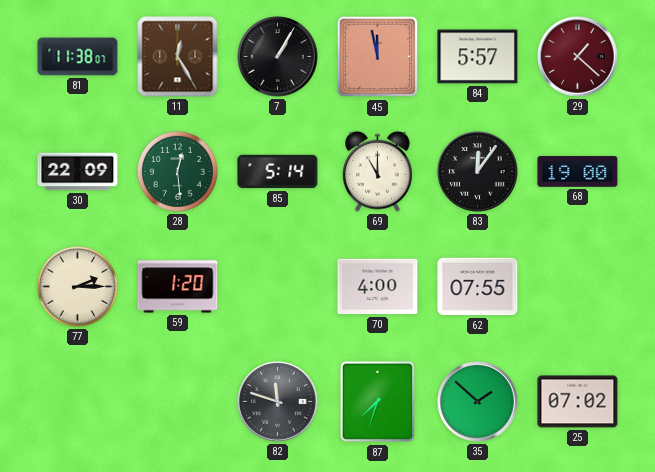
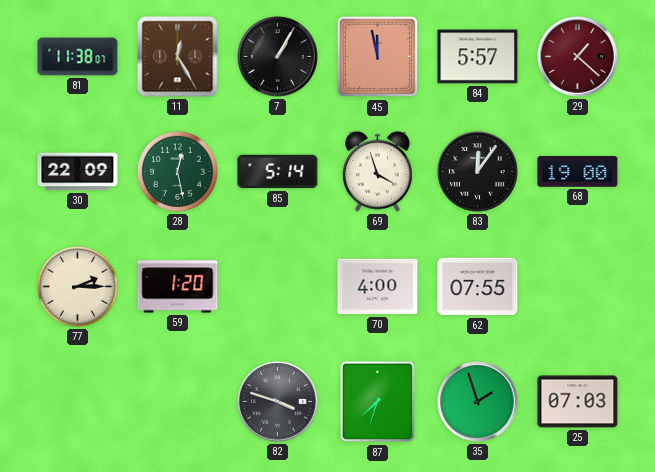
28: 12:29 -> 12:28 (177, 171)
69: 11:00 -> 3:57 (378, 171)
82: 11:48 -> 3:48 (278, 402)
35: 1:52 -> 1:57 (478, 402)
25: 07:02 -> 07:03 (578, 402)
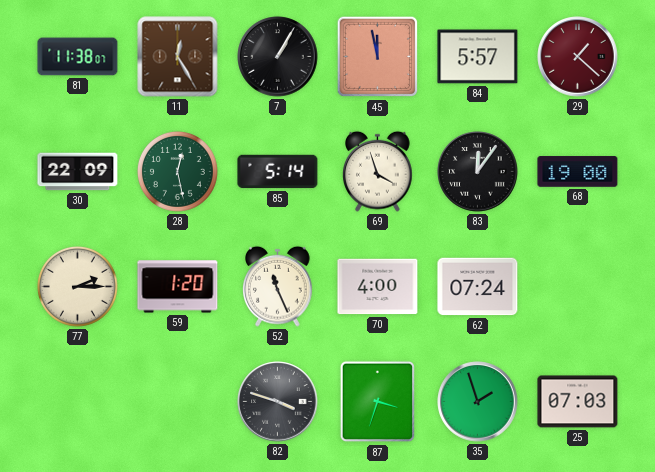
52: none -> 11:26 (278, 286)
62: 07:55 -> 07:24 (478, 287)
87: 7:33 -> 3:33 (377, 402)
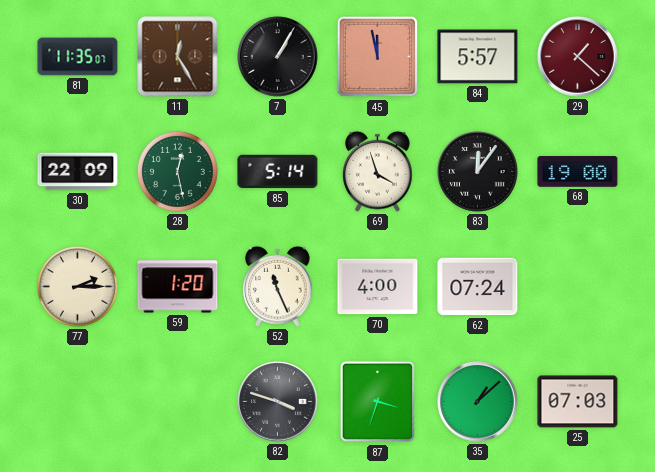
81: 11:38 -> 11:35 (78, 57)
35: 1:57 -> 1:08 (478, 402)
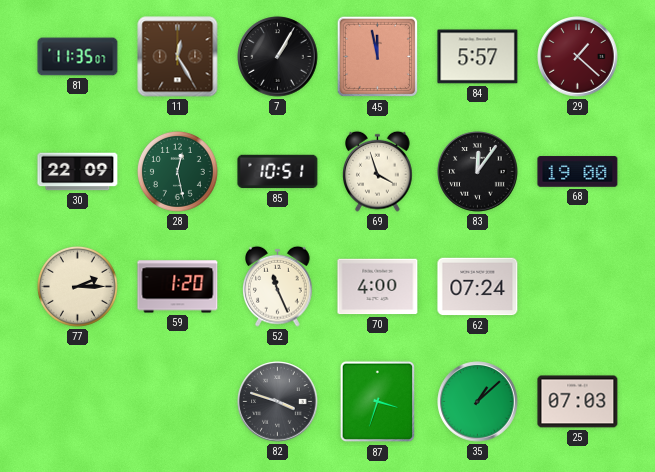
85: 5:14 -> 10:51 (278, 172)
